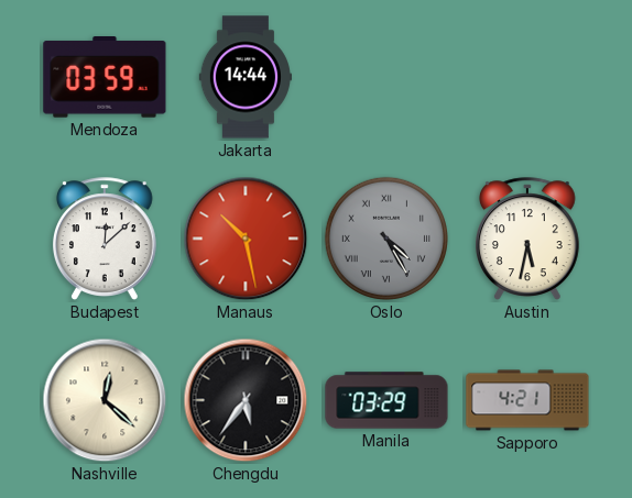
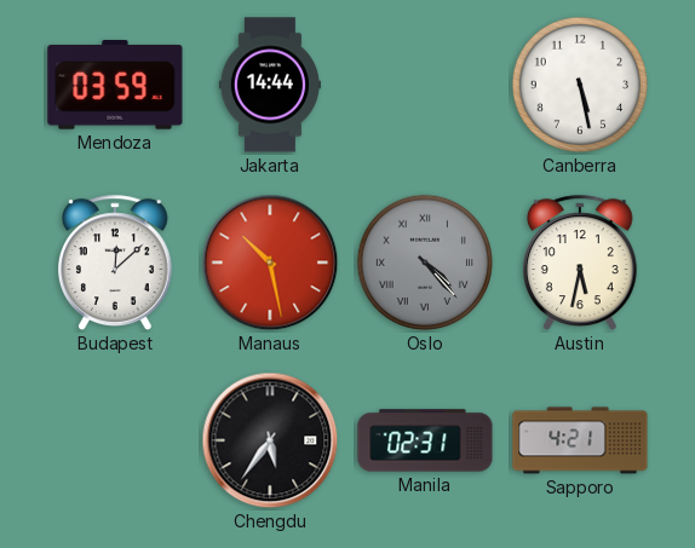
Canberra: none -> 5:28 (580, 85)
Oslo: 4:25 -> 4:23 (425, 263)
Nashville: 12:22 -> none (105, 400)
Manila: 03:29 -> 02:31 (425, 440)
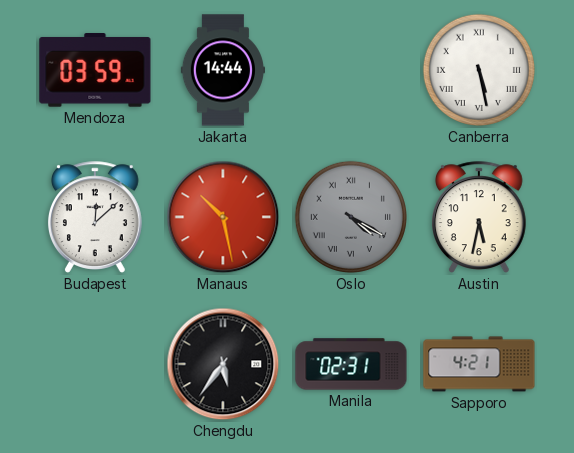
Canberra numerals: Arabic -> Roman (479, 70)
Oslo: 4:23 -> 4:20 (351, 217)
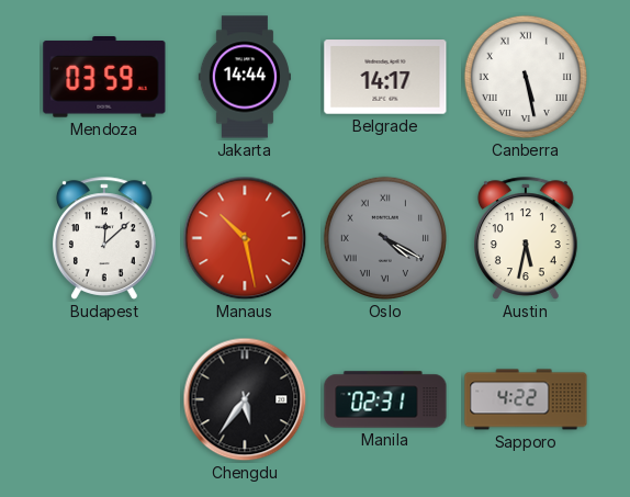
Belgrade: none -> 14:17 (385, 77)
Sapporo: 4:21 -> 4:22 (526, 399)
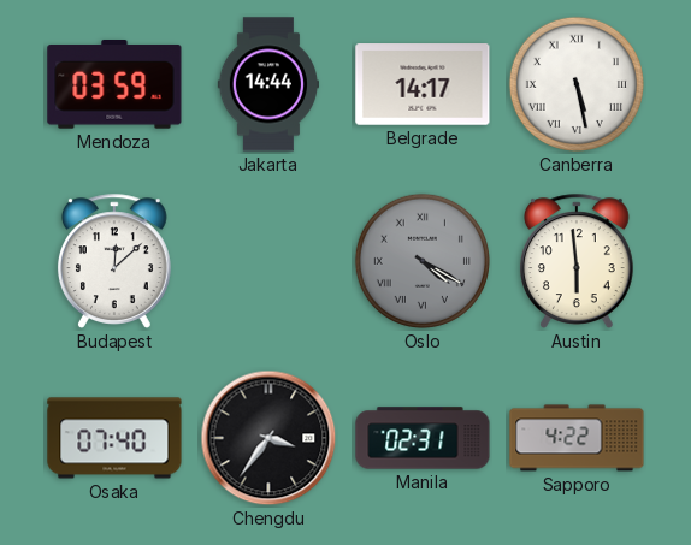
Manaus: 10:28 -> none (245, 238)
Austin: 5:32 -> 5:59 (577, 261)
Osaka: none -> 07:40 (114, 438)
Chengdu: 5:36 -> 3:36 (268, 438)
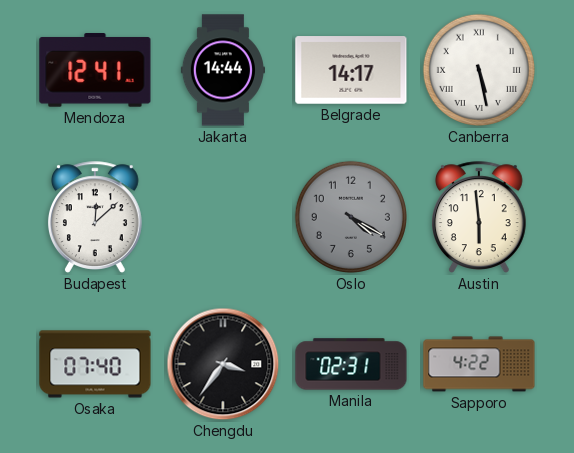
Mendoza: 03:59 -> 12:41 (95, 70)
Oslo numerals: Roman -> Arabic (351, 217)
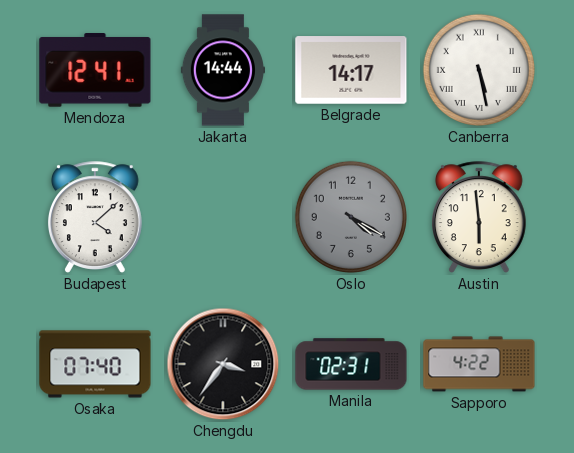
Budapest: 12:08 -> 4:08 (95, 217)
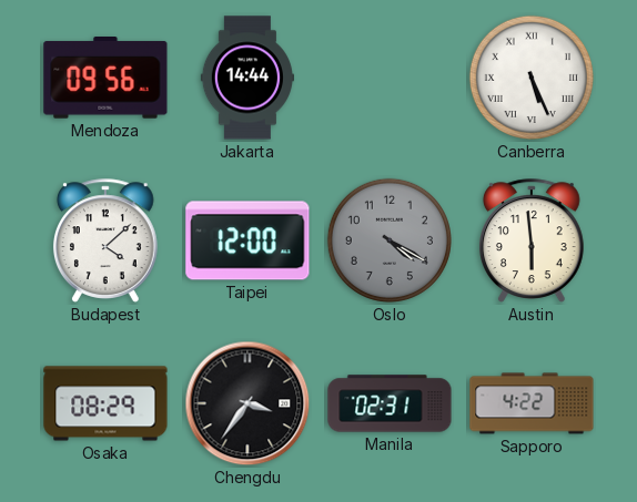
Mendoza: 12:41 -> 09:56 (105, 78)
Belgrade: 14:17 -> none (351, 70)
Canberra: 5:28 -> 5:26 (532, 78)
Taipei: none -> 12:00 (247, 240)
Osaka: 07:40 -> 08:29 (105, 403)
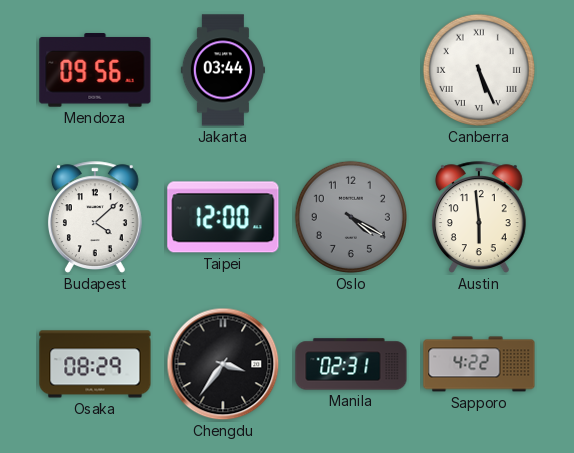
Jakarta: 14:44 -> 03:44 (223, 70)
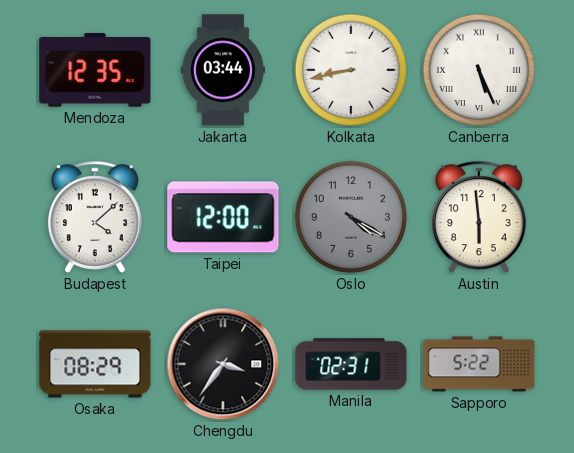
Mendoza: 09:56 -> 12:35 (95, 70)
Kolkata: none -> 8:43 (351, 70)
Sapporo: 4:22 -> 5:22 (479, 364)
